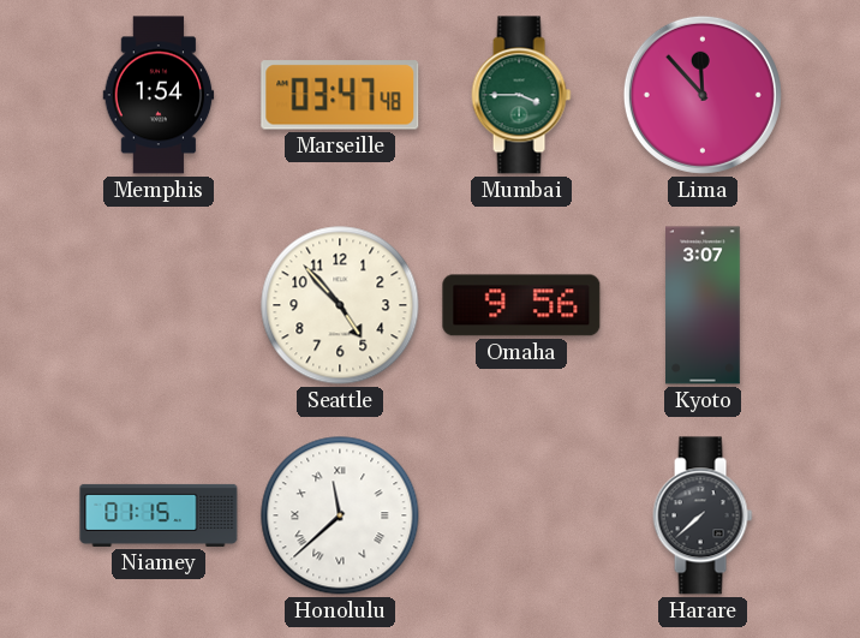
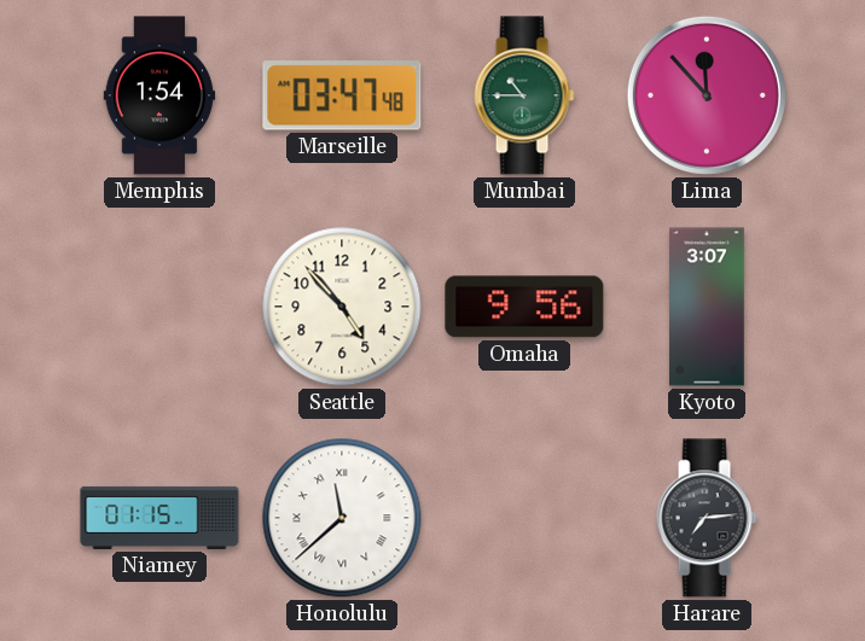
Mumbai: 3:45 -> 10:45 (524, 95)
Harare: 7:38 -> 7:14 (707, 518)
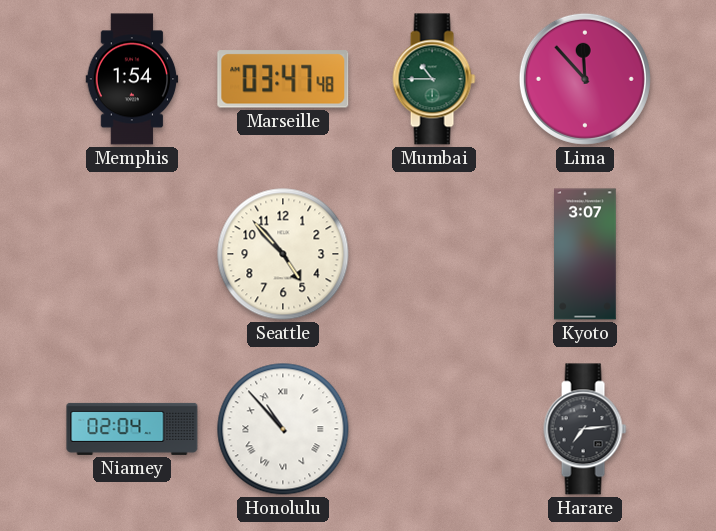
Omaha: 9:56 -> none (524, 307)
Niamey: 01:15 -> 02:04 (132, 429)
Honolulu: 11:38 -> 10:53 (283, 429)
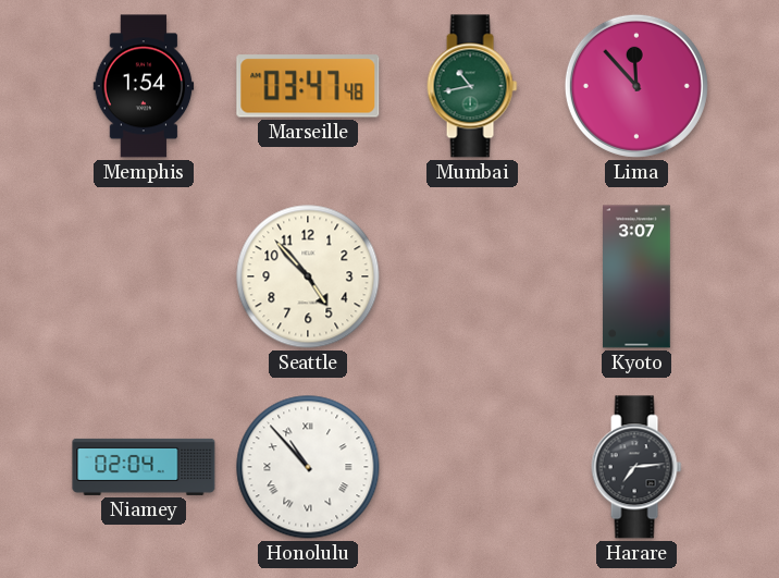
Mumbai: 10:45 -> 10:43 (472, 86)
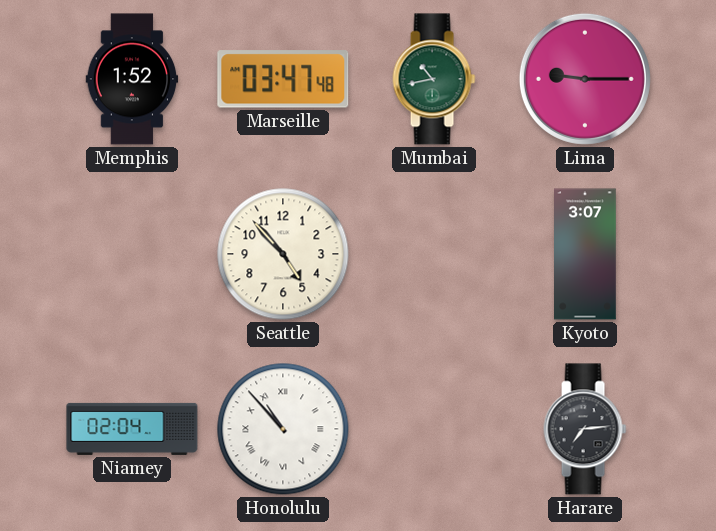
Memphis: 1:54 -> 1:52 (132, 79)
Lima: 11:53 -> 9:15 (585, 79)
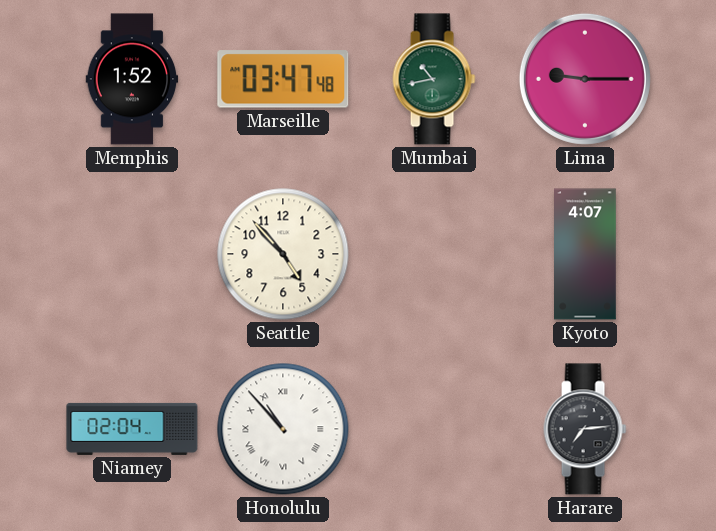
Kyoto: 3:07 -> 4:07 (585, 254)
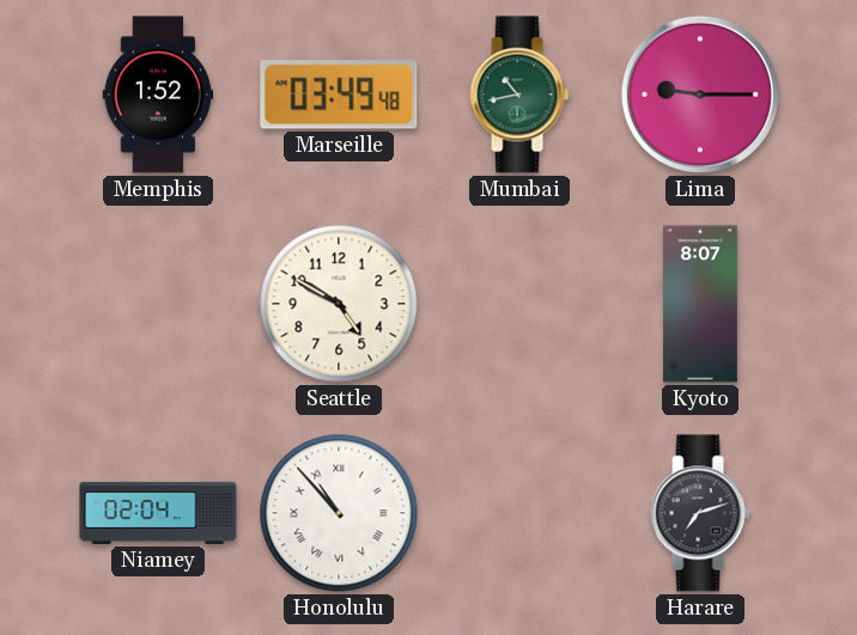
Marseille: 03:47 -> 03:49 (339, 94)
Seattle: 4:53 -> 4:50 (339, 304)
Kyoto: 4:07 -> 8:07 (700, 304)
Harare: 7:14 -> 7:12 (700, 513)
